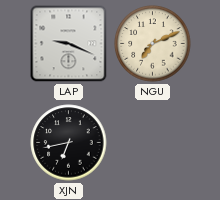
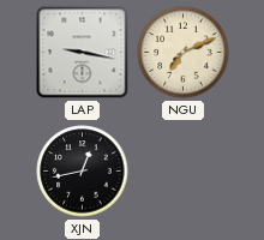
LAP: 9:19 -> 9:17 (83, 53)
XJN: 6:43 -> 12:43 (83, 172)
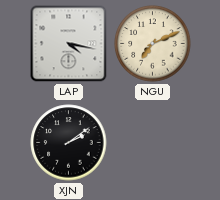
LAP: 9:17 -> 4:17 (69, 44)
XJN: 12:43 -> 2:09 (69, 143)
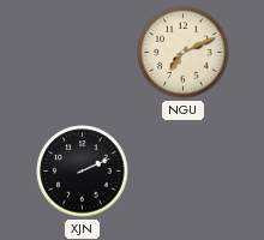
LAP: 4:17 -> none (69, 44)
XJN: 2:09 -> 2:11 (83, 172)
